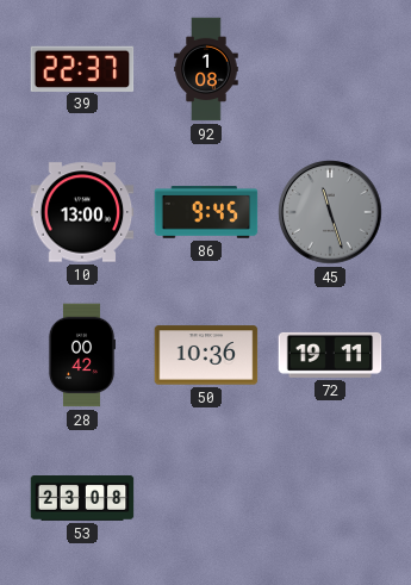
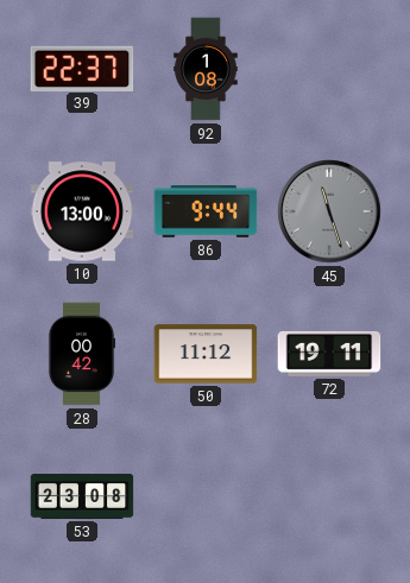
86: 9:45 -> 9:44 (206, 211)
50: 10:36 -> 11:12 (206, 354)
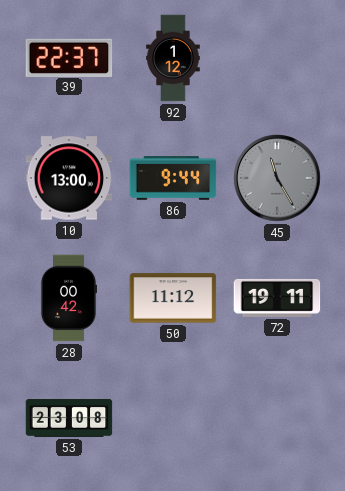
92: 1:08 -> 1:12 (173, 58)
45: 11:27 -> 11:25 (277, 178)
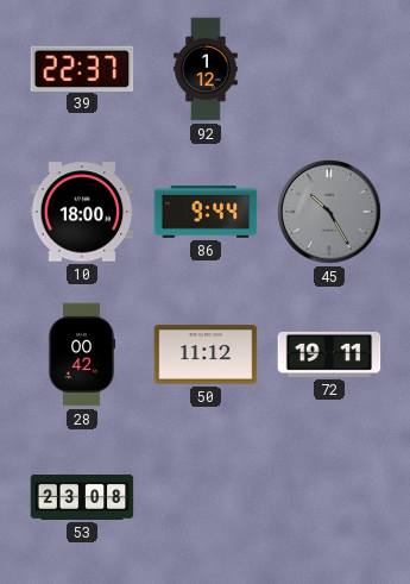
10: 13:00 -> 18:00 (82, 212)
45: 11:25 -> 10:25 (329, 212)
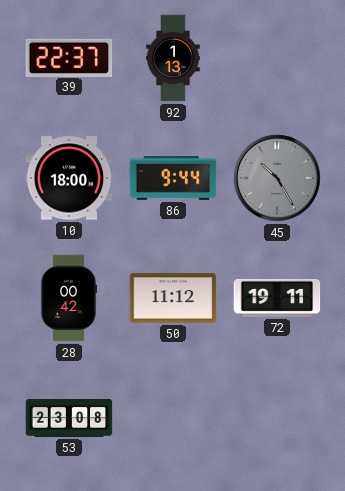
92: 1:12 -> 1:13 (173, 58)
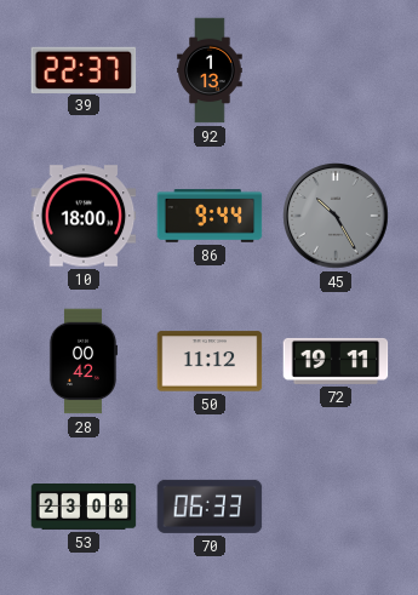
70: none -> 06:33 (210, 507)
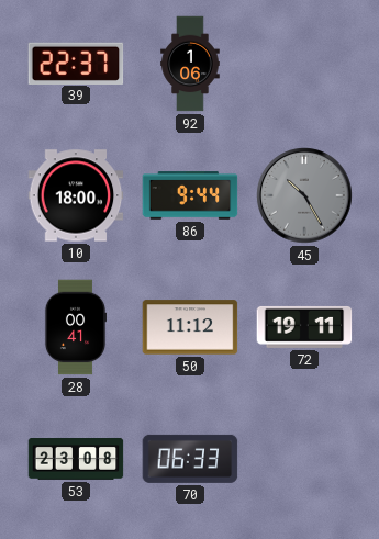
92: 1:13 -> 1:06 (190, 64)
28: 00:42 -> 00:41 (76, 327)
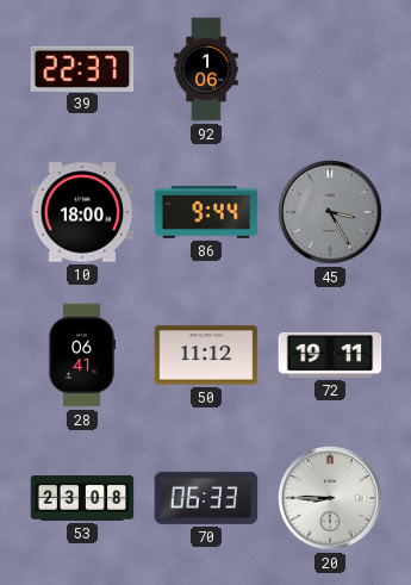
45: 10:25 -> 3:25 (330, 212)
28: 00:41 -> 06:41 (82, 355)
20: none -> 8:45 (330, 498)
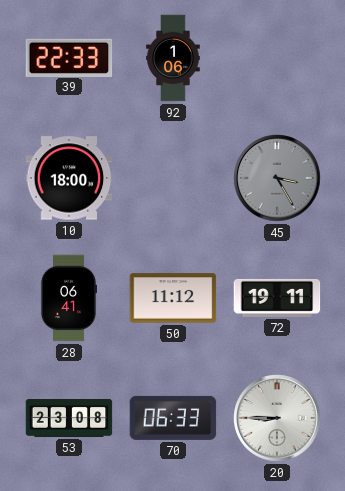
39: 22:37 -> 22:33 (69, 57)
86: 9:44 -> none (206, 212)
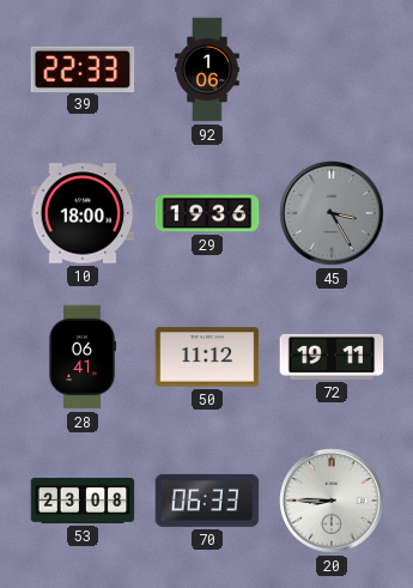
29: none -> 19:36 (207, 213)
